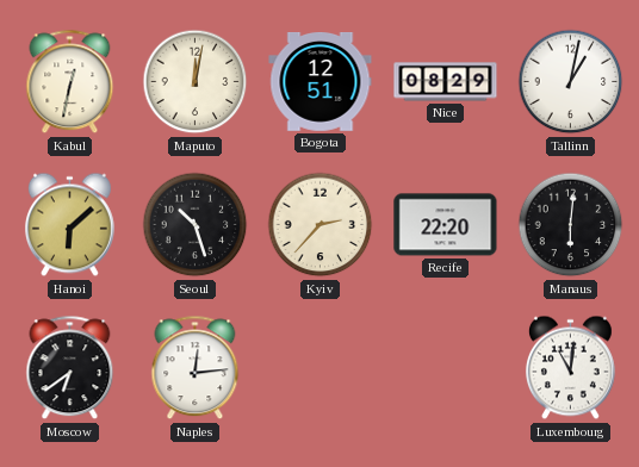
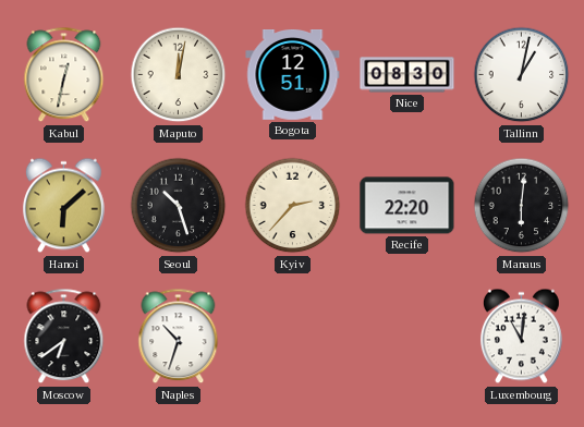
Nice: 08:29 -> 08:30 (407, 75)
Naples: 12:14 -> 10:33 (179, 337)
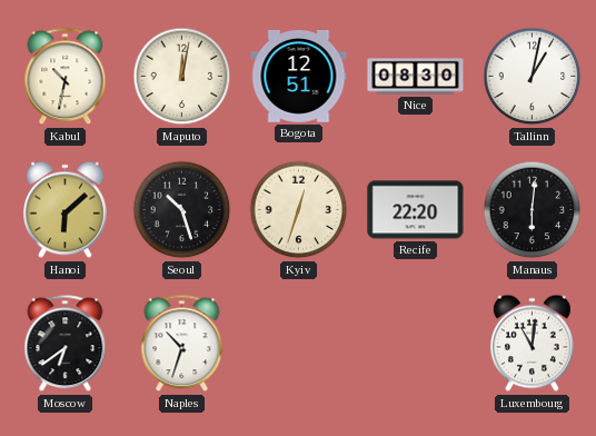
Kabul: 12:32 -> 10:32 (66, 77)
Kyiv: 2:37 -> 12:33 (299, 210)
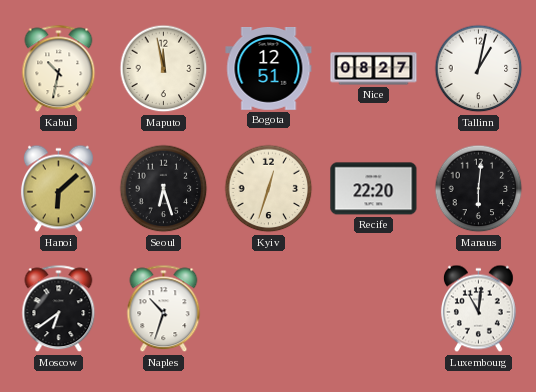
Maputo: 12:02 -> 11:58 (164, 69)
Nice: 08:30 -> 08:27 (374, 69)
Seoul: 10:27 -> 6:27 (164, 189)
